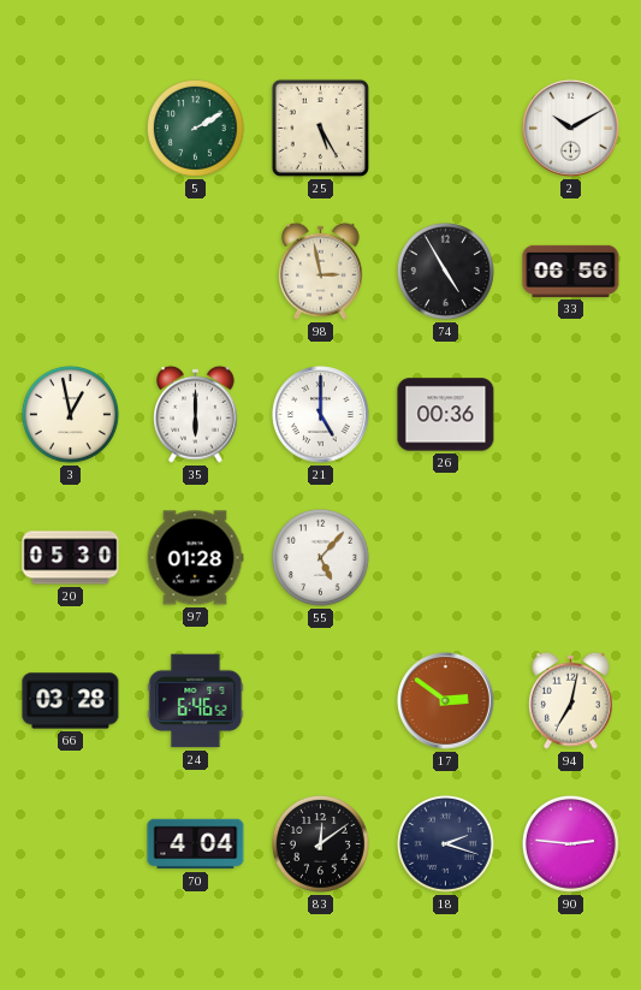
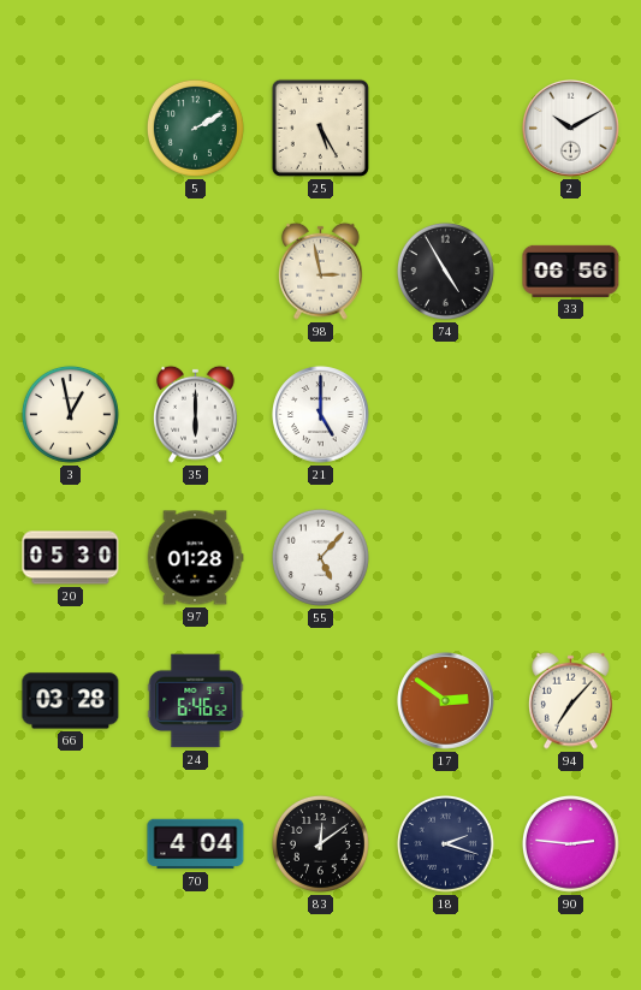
26: 00:36 -> none (446, 415)
94: 7:02 -> 7:07 (571, 700)
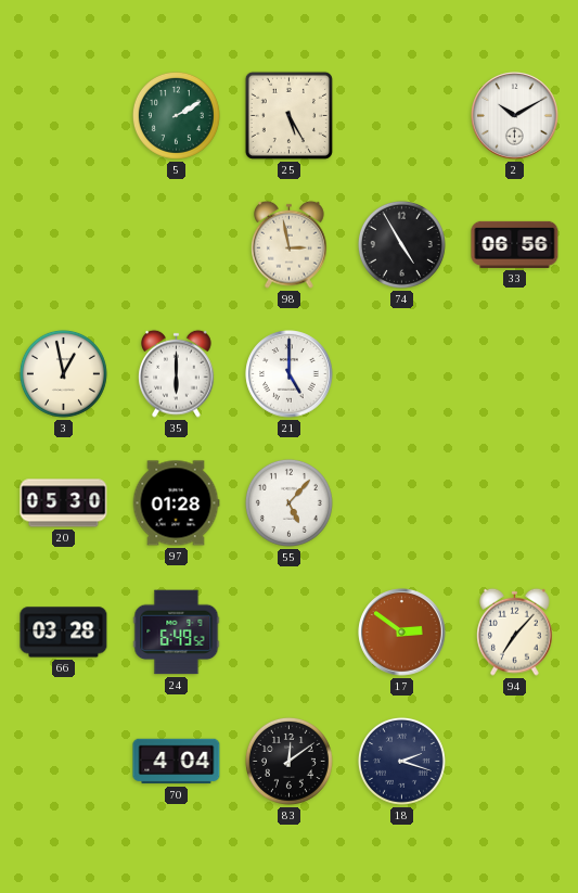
24: 6:46 -> 6:49 (177, 633)
90: 2:46 -> none (570, 843)
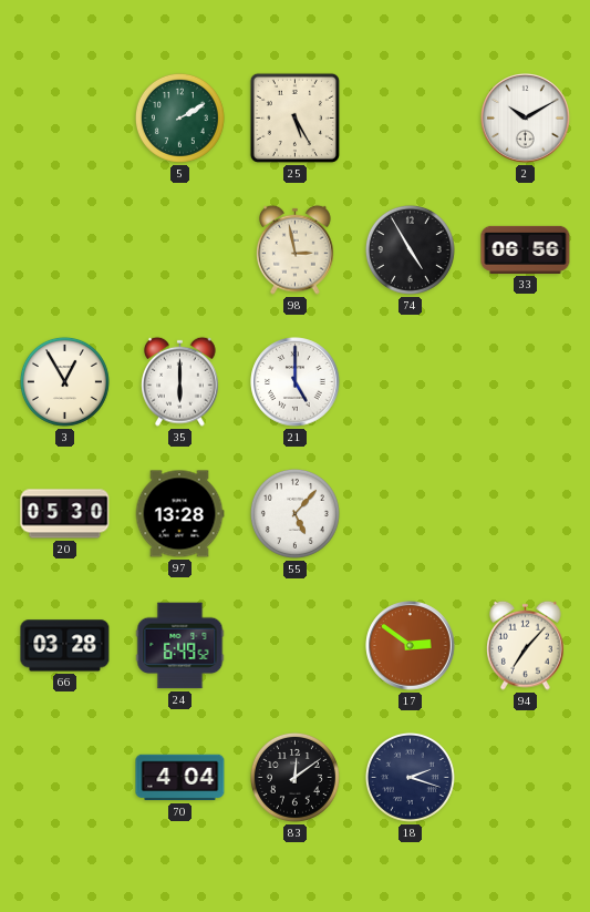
3: 12:58 -> 12:55 (64, 381)
97: 01:28 -> 13:28 (179, 514)
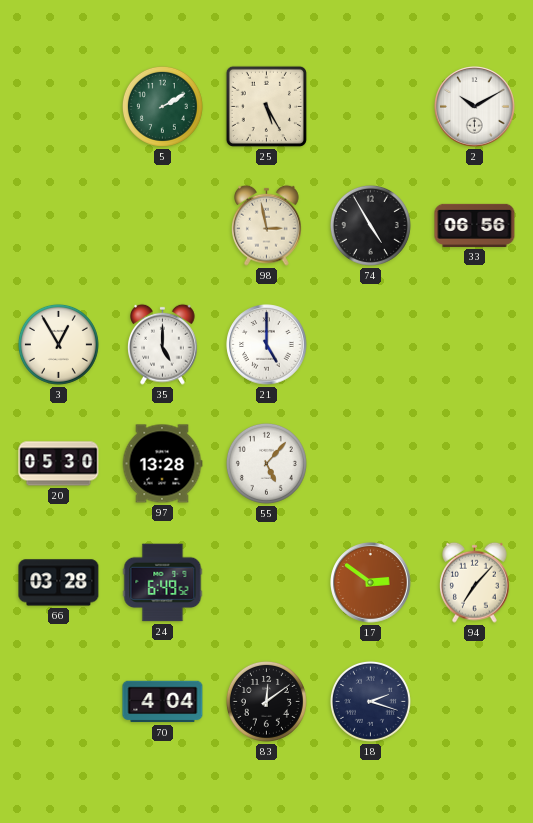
35: 6:00 -> 5:00 (163, 344)
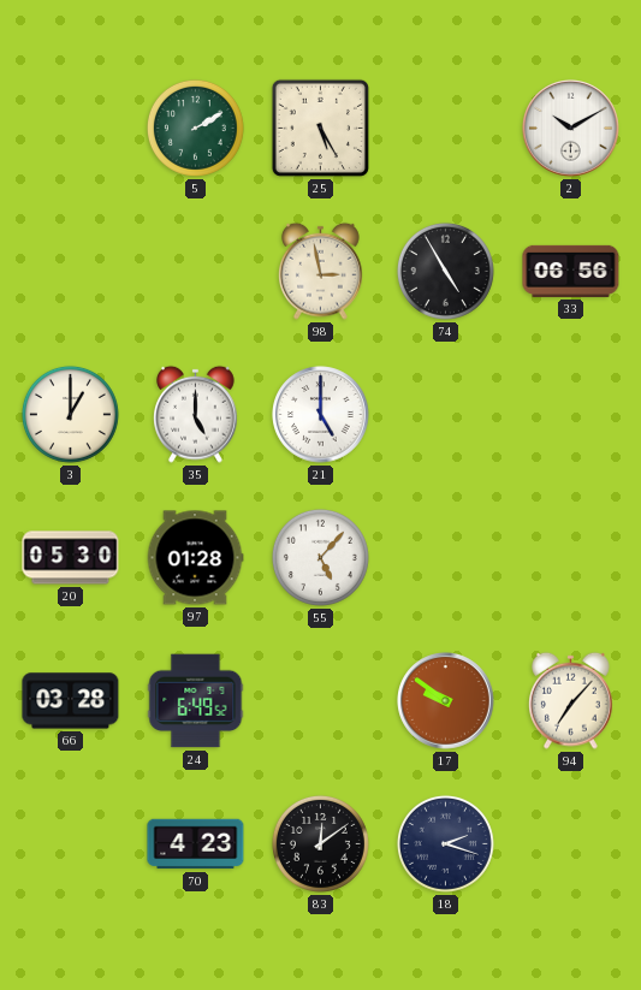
3: 12:55 -> 1:00 (70, 414)
97: 13:28 -> 01:28 (195, 558)
17: 2:51 -> 9:51 (446, 701)
70: 4:04 -> 4:23 (196, 844)
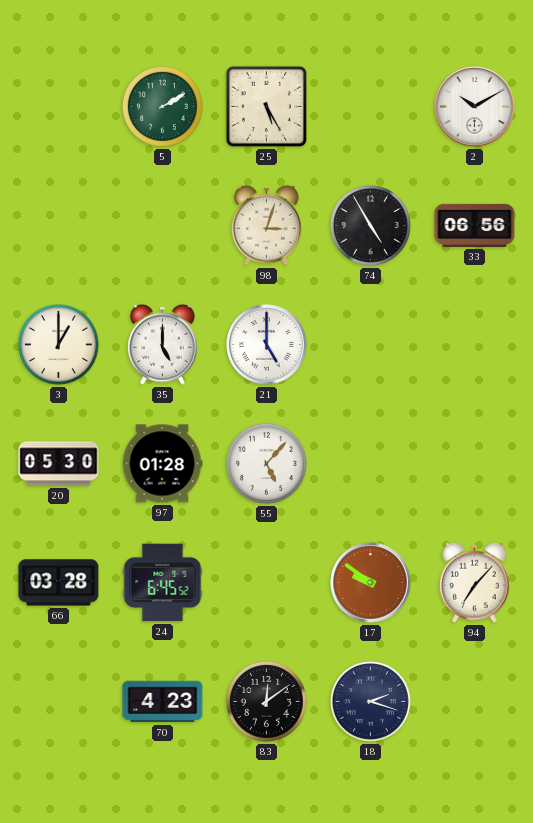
98: 2:58 -> 3:03 (267, 225)
24: 6:49 -> 6:45 (163, 583)
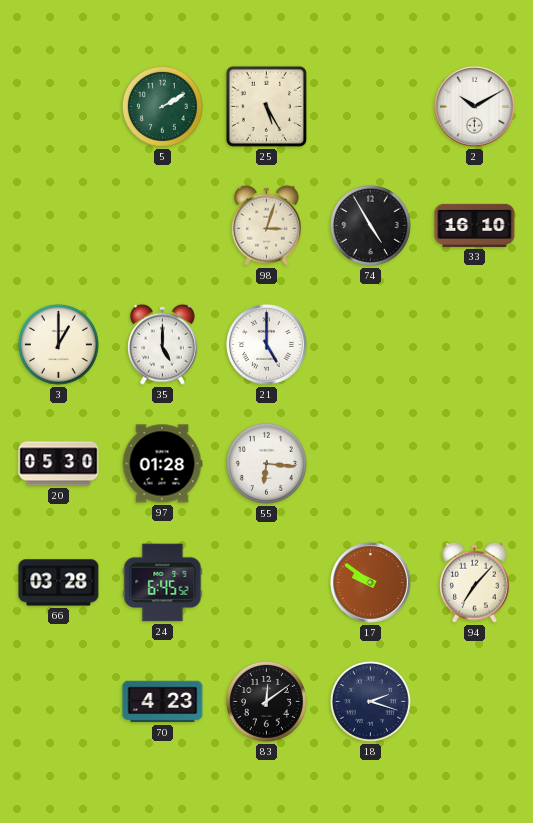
33: 06:56 -> 16:10 (475, 225)
55: 5:07 -> 6:16 (266, 463)
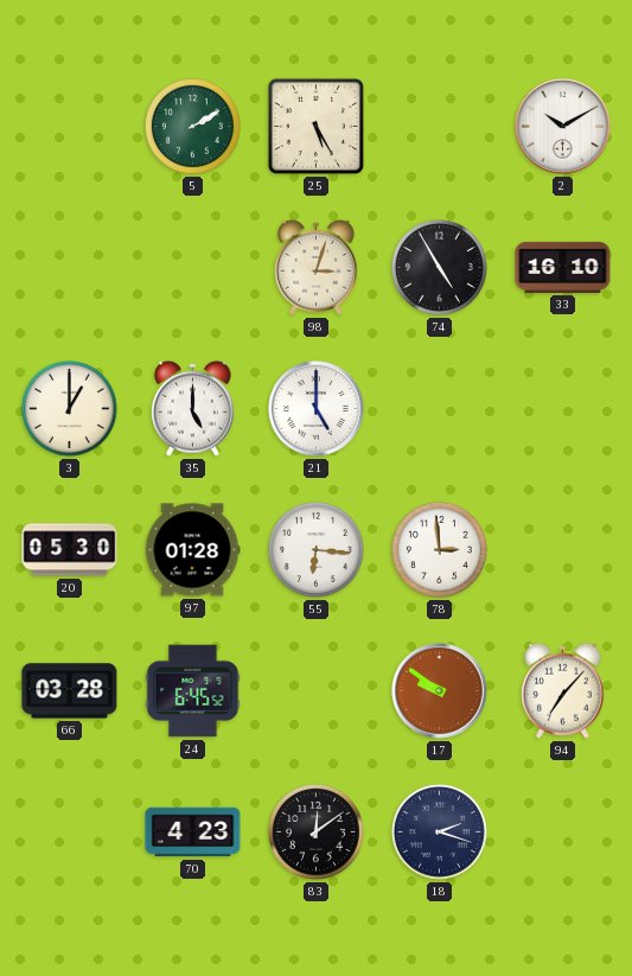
78: none -> 2:59 (439, 549)
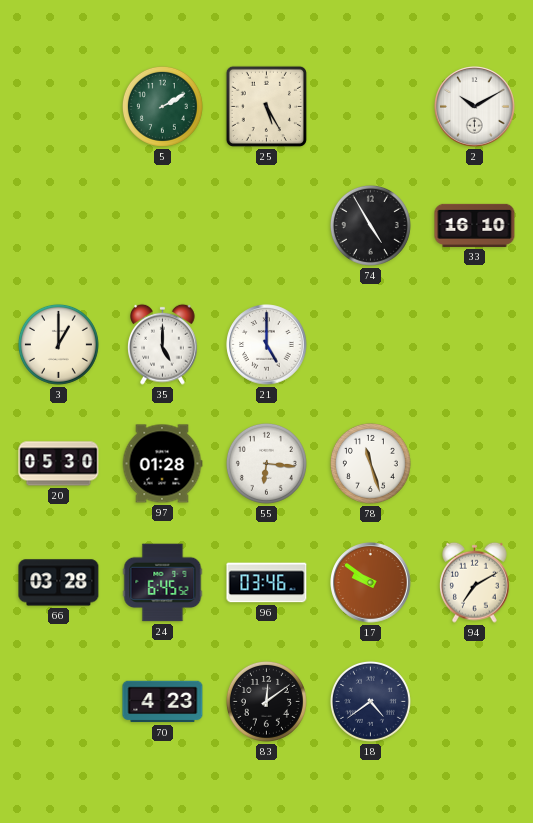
98: 3:03 -> none (317, 267)
78: 2:59 -> 11:27 (370, 463)
96: none -> 03:46 (267, 583)
94: 7:07 -> 7:10 (475, 582)
18: 2:18 -> 4:39 (370, 701)
